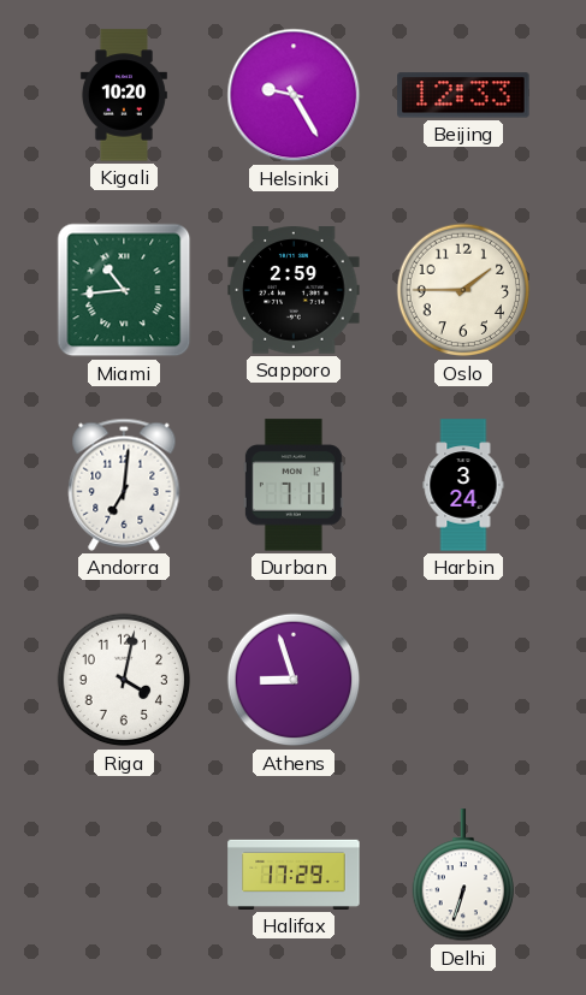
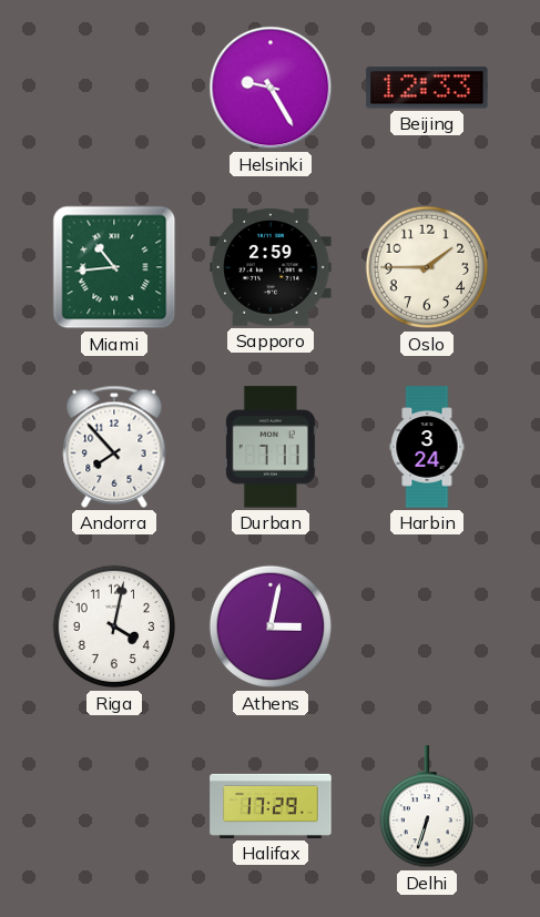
Kigali: 10:20 -> none (124, 95)
Andorra: 7:01 -> 7:53 (114, 447)
Athens: 8:57 -> 3:02 (271, 626)
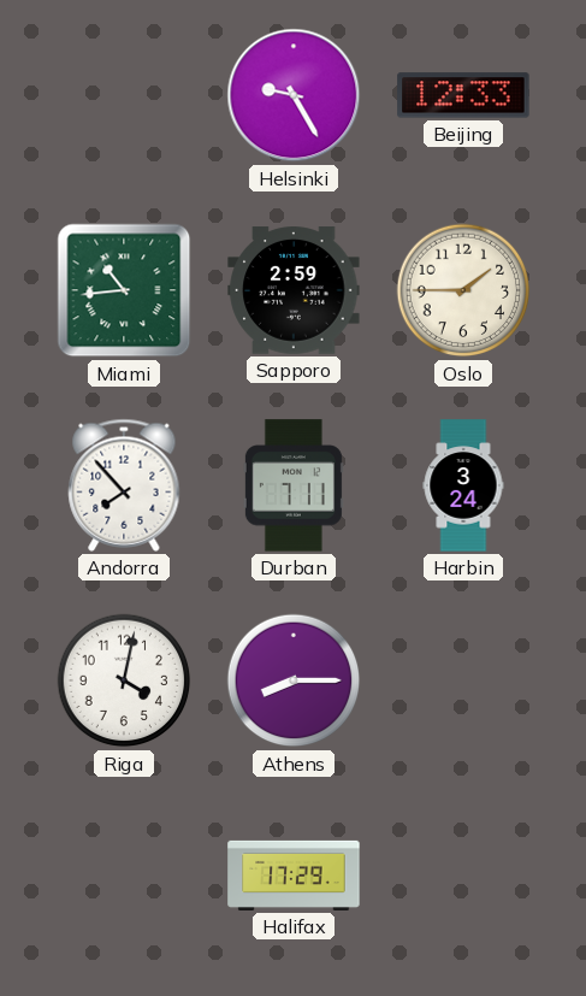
Athens: 3:02 -> 8:15 (294, 680)
Delhi: 6:33 -> none (426, 807)
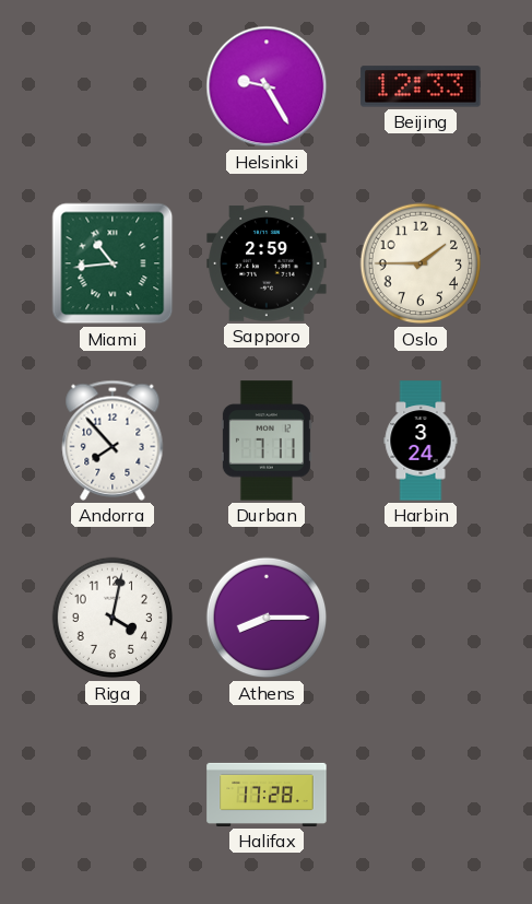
Halifax: 17:29 -> 17:28 (267, 795)
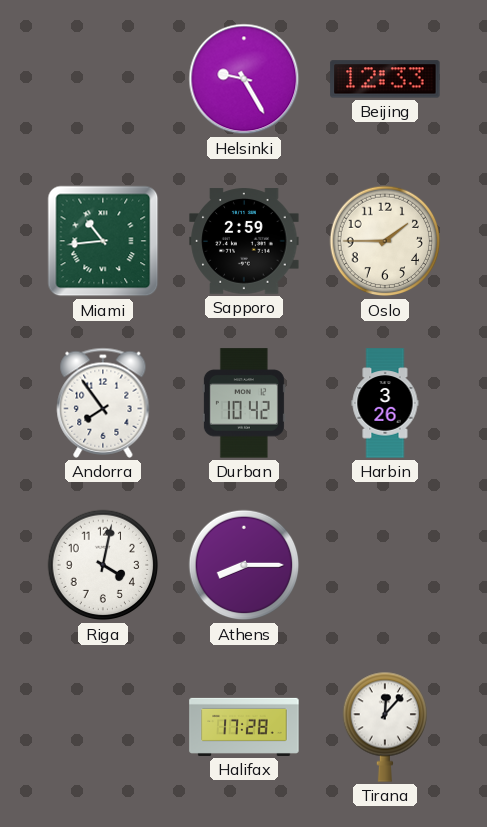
Andorra: 7:53 -> 7:54 (103, 403)
Durban: 7:11 -> 10:42 (244, 403)
Harbin: 3:24 -> 3:26 (385, 403)
Tirana: none -> 12:07 (384, 727)
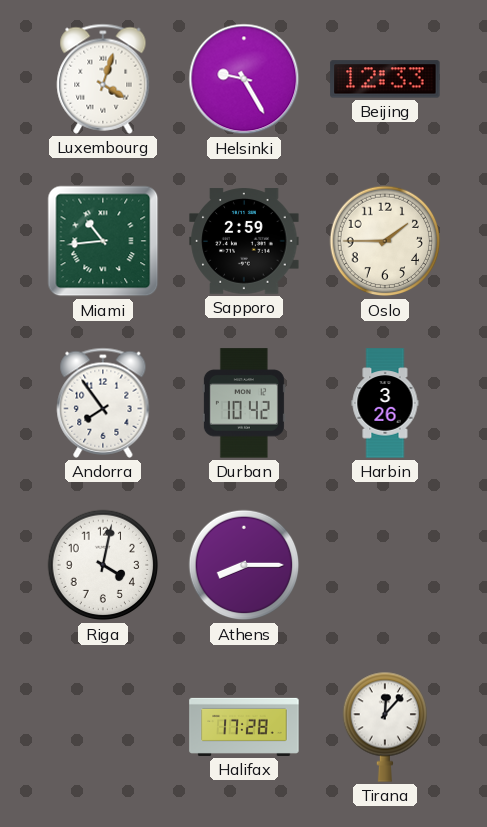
Luxembourg: none -> 4:03 (103, 79)
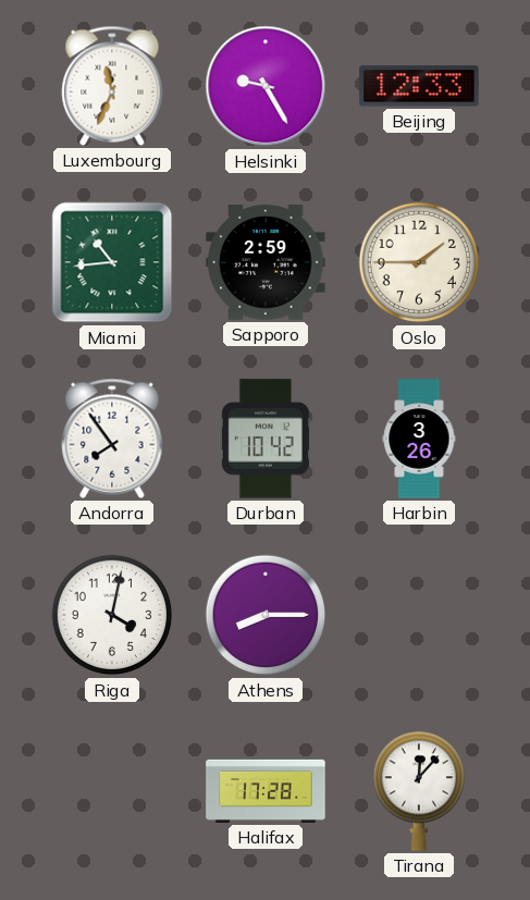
Luxembourg: 4:03 -> 11:34 (112, 86)
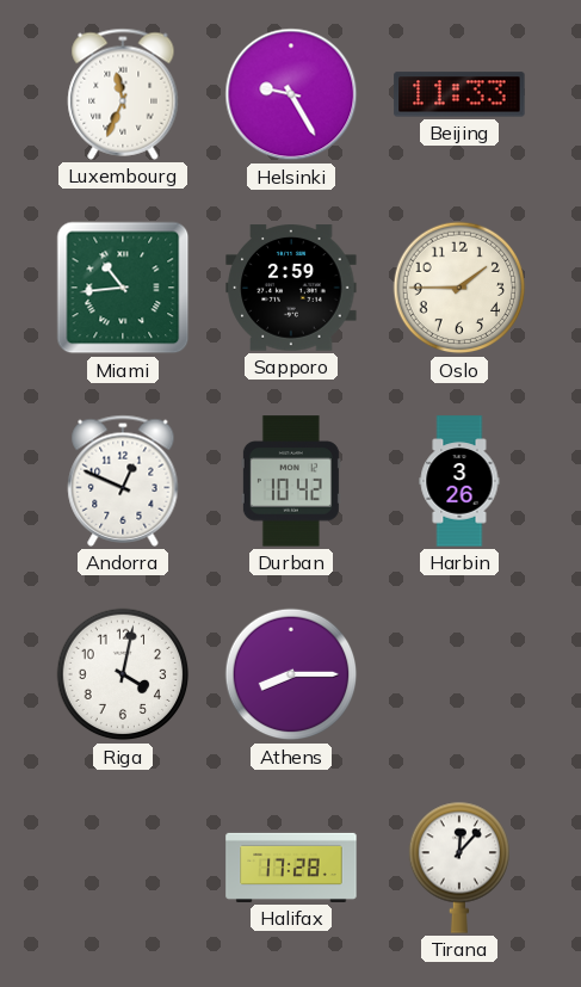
Beijing: 12:33 -> 11:33 (459, 94)
Andorra: 7:54 -> 12:49 (123, 481)
